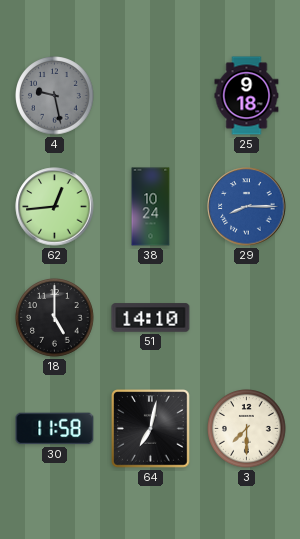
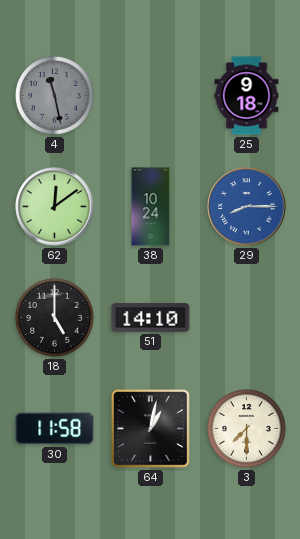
4: 9:28 -> 11:28 (55, 96)
62: 12:44 -> 12:09 (55, 207)
64: 7:02 -> 1:02 (151, 429)
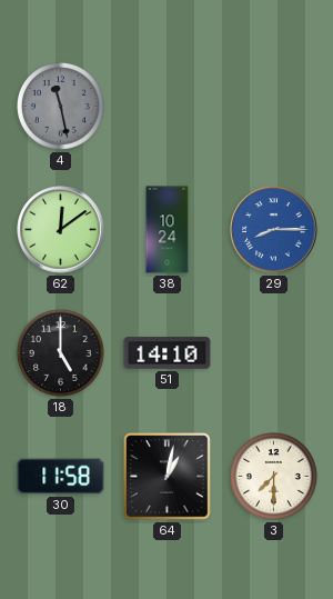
25: 9:18 -> none (247, 96)
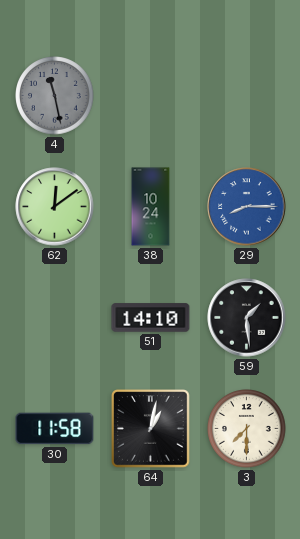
18: 5:00 -> none (61, 353)
59: none -> 1:29 (247, 318)
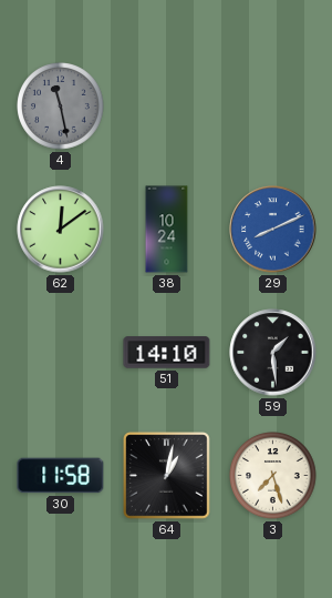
29: 8:15 -> 8:11 (273, 230)
3: 7:30 -> 7:27 (273, 476)
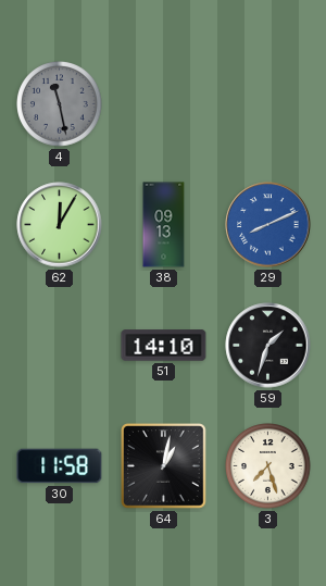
62: 12:09 -> 12:05 (60, 225)
38: 10:24 -> 09:13 (164, 225)
59: 1:29 -> 1:33 (268, 346)
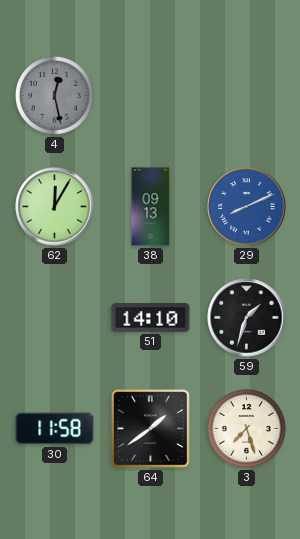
4: 11:28 -> 12:28 (55, 96)
64: 1:02 -> 1:39 (151, 429)
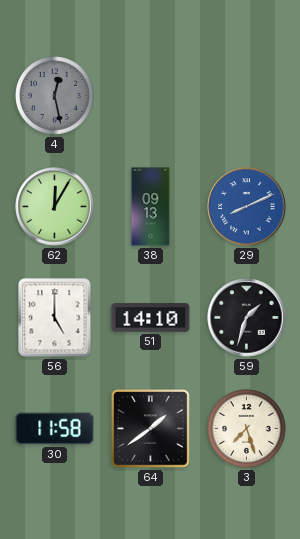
56: none -> 5:00 (55, 318)
